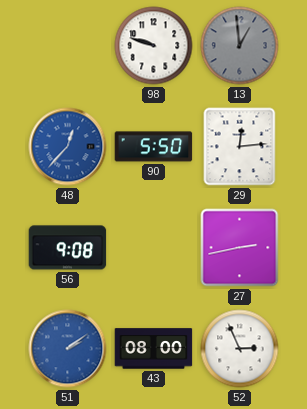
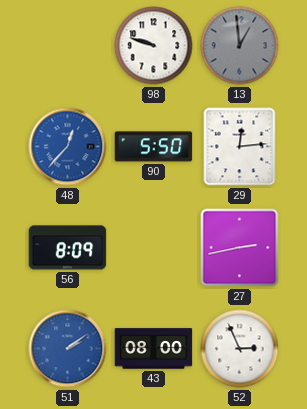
56: 9:08 -> 8:09 (68, 248)
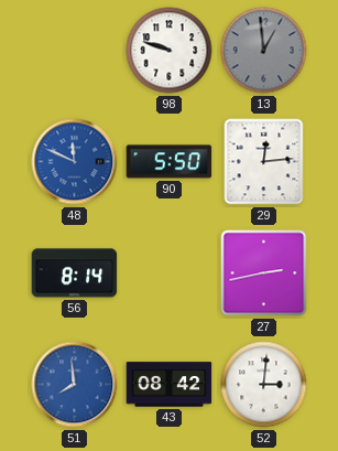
48: 12:37 -> 11:49 (75, 162)
56: 8:09 -> 8:14 (75, 273)
51: 2:09 -> 7:59 (75, 385)
43: 08:00 -> 08:42 (170, 385)
52: 2:56 -> 3:01 (264, 385)
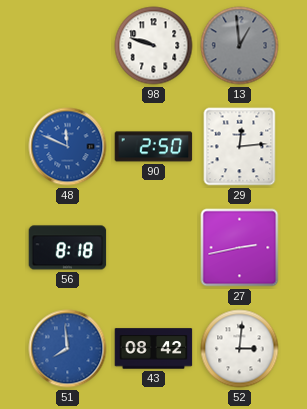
90: 5:50 -> 2:50 (154, 147)
56: 8:14 -> 8:18 (68, 248)
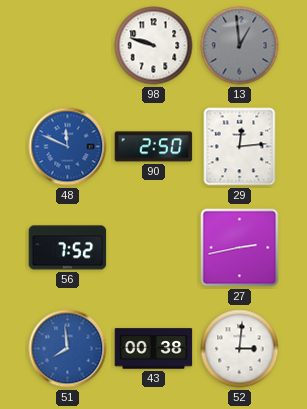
56: 8:18 -> 7:52 (68, 248)
43: 08:42 -> 00:38 (154, 349)
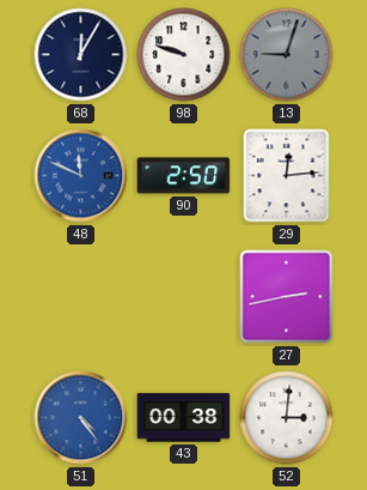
68: none -> 12:05 (81, 55)
13: 12:59 -> 9:03 (287, 55)
56: 7:52 -> none (68, 248)
51: 7:59 -> 4:24 (81, 418)
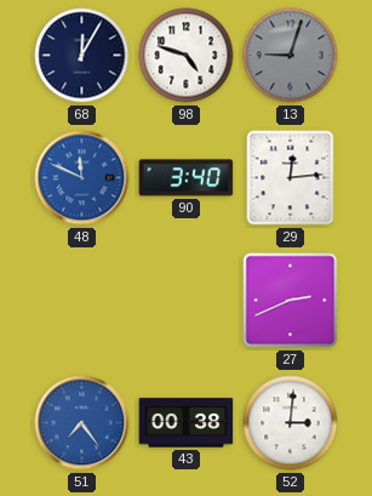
98: 9:48 -> 4:48 (187, 56)
90: 2:50 -> 3:40 (187, 178)
27: 2:43 -> 2:41 (291, 301)
51: 4:24 -> 7:24 (82, 423)
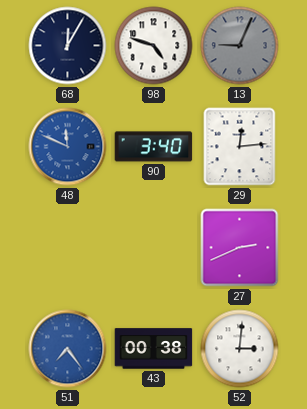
13: 9:03 -> 9:04 (240, 46)
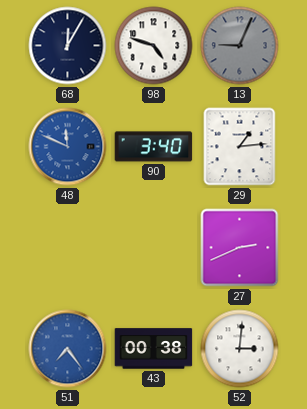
29: 12:14 -> 1:14 (240, 147)
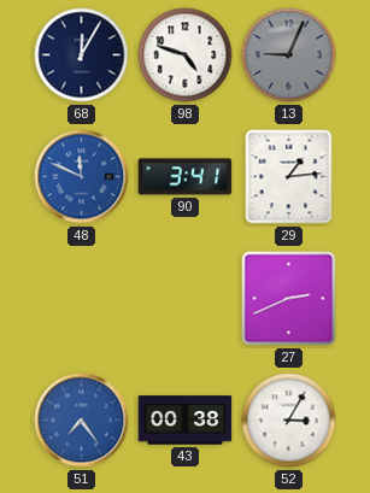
90: 3:40 -> 3:41 (186, 177)
52: 3:01 -> 3:05 (289, 421)
